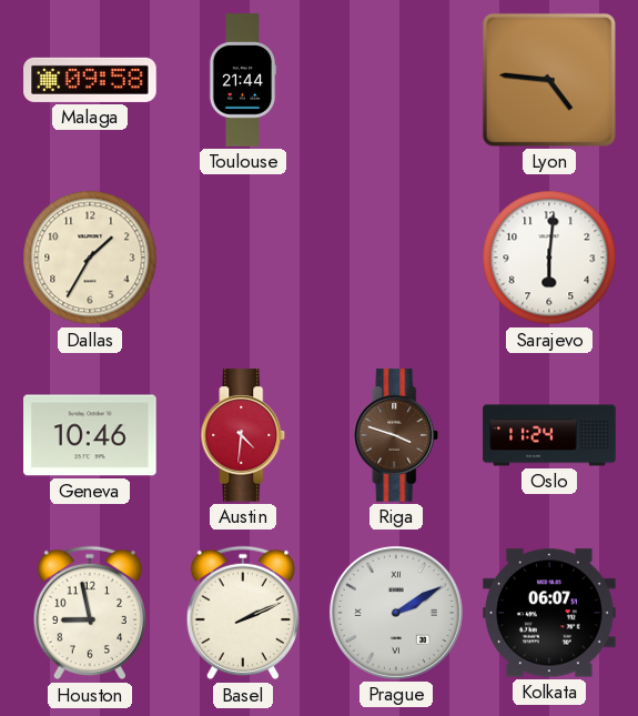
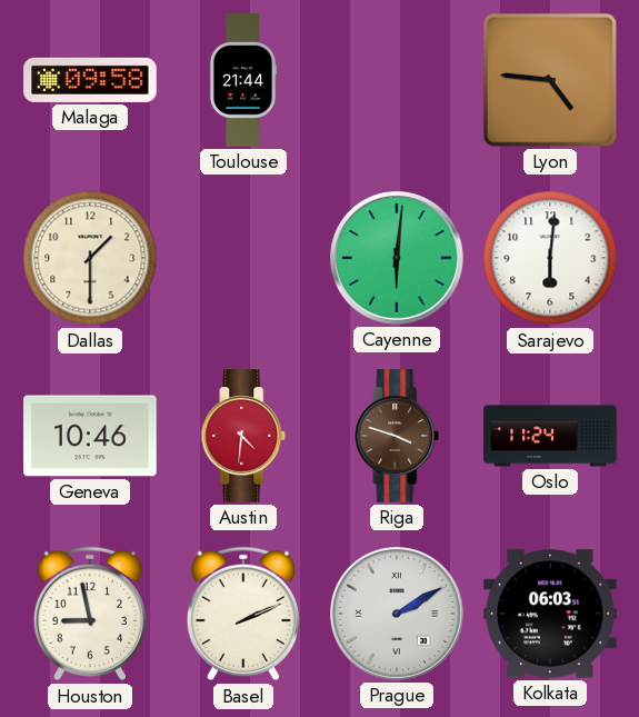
Dallas: 1:35 -> 1:30 (90, 258)
Cayenne: none -> 6:01 (397, 258)
Kolkata: 06:07 -> 06:03 (550, 614)
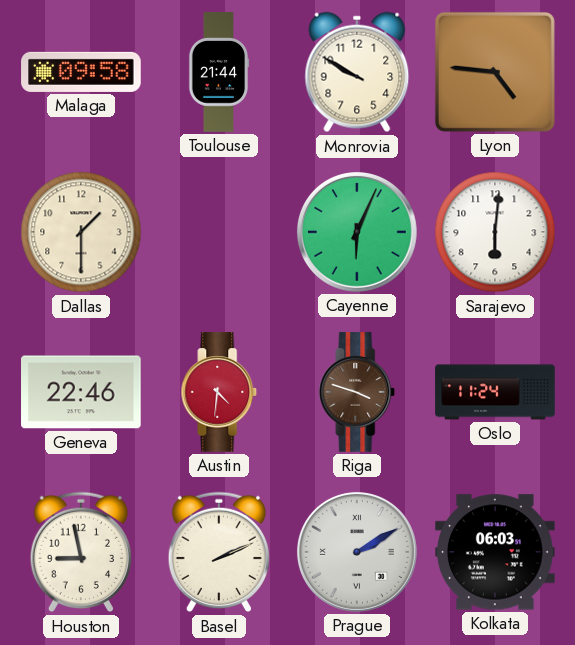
Monrovia: none -> 9:50 (357, 72)
Cayenne: 6:01 -> 6:04 (357, 232)
Geneva: 10:46 -> 22:46 (81, 392)
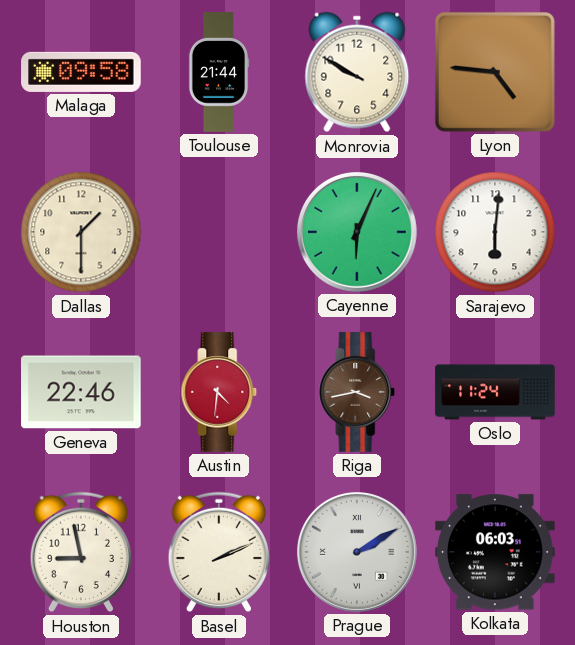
Riga: 3:48 -> 3:43 (357, 392)
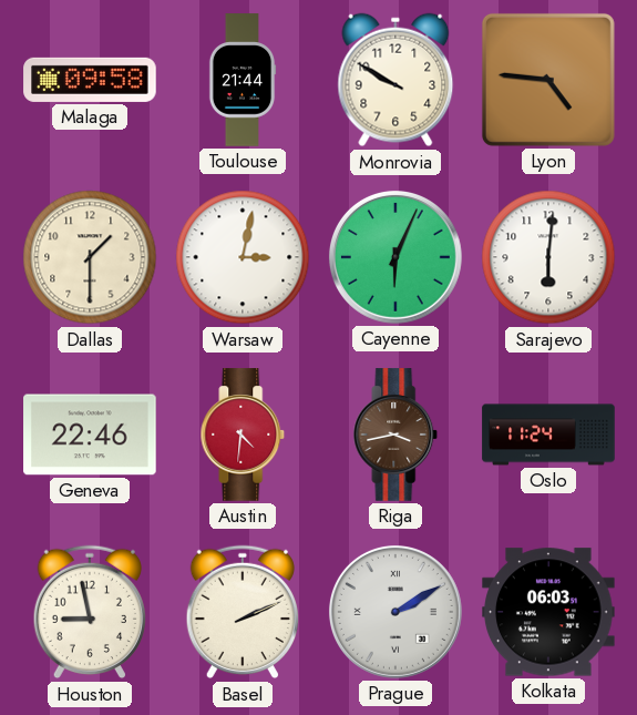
Warsaw: none -> 3:02 (243, 257)
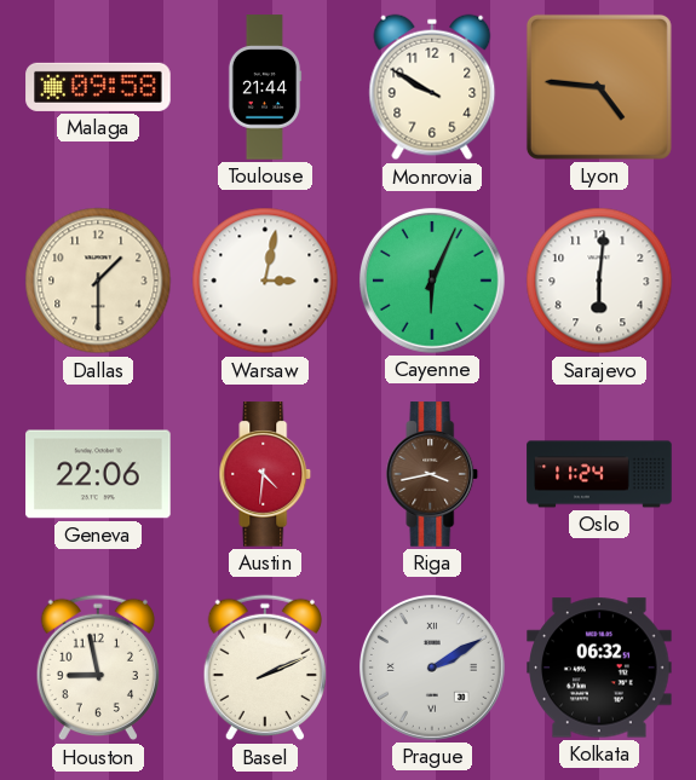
Geneva: 22:46 -> 22:06 (98, 474)
Kolkata: 06:03 -> 06:32 (599, 668)
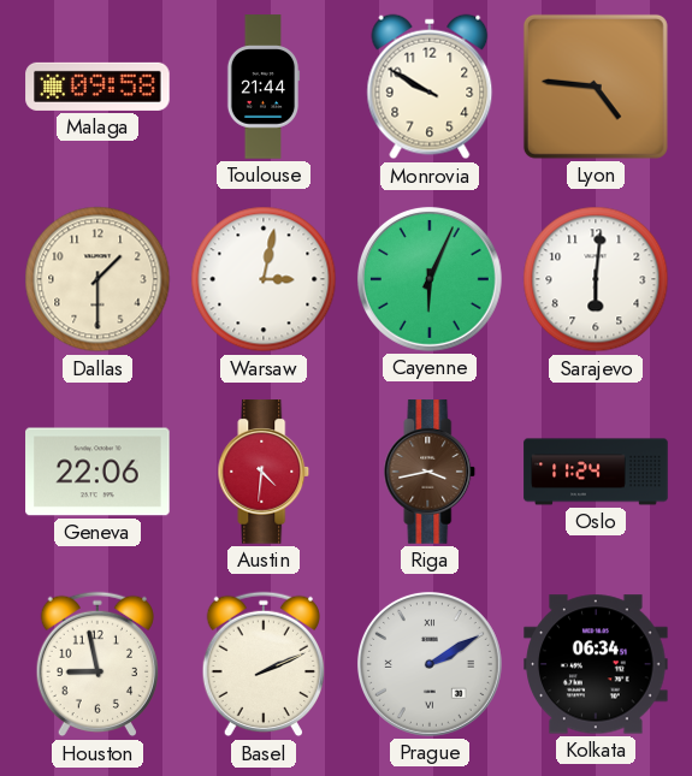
Kolkata: 06:32 -> 06:34 (596, 664)
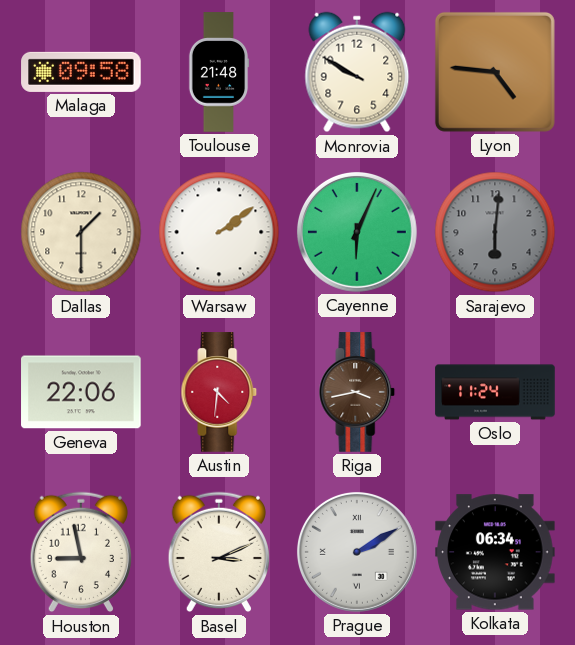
Toulouse: 21:44 -> 21:48 (219, 72)
Warsaw: 3:02 -> 2:09 (219, 232)
Sarajevo dial: white -> grey (495, 232)
Basel: 2:11 -> 3:11 (218, 552)
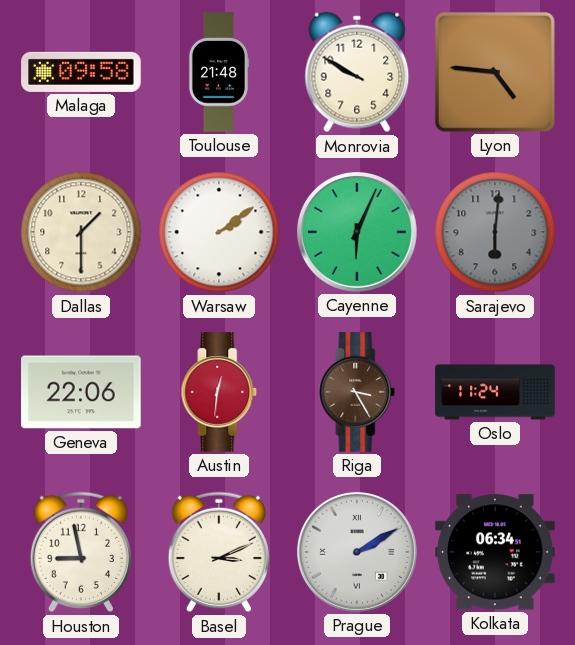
Austin: 4:31 -> 12:31 (219, 392)
Riga: 3:43 -> 3:25 (357, 392)
